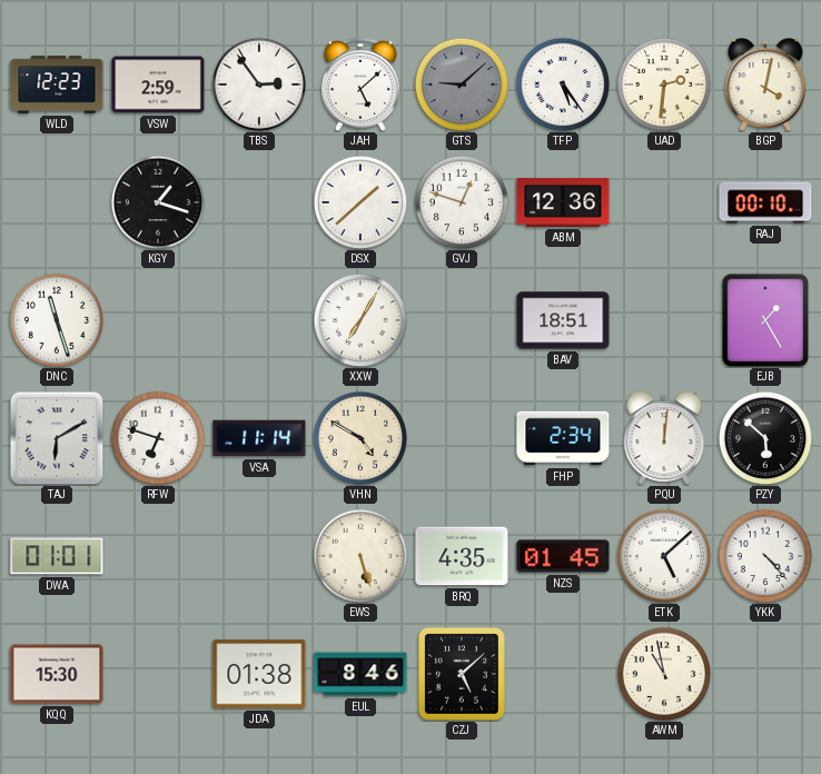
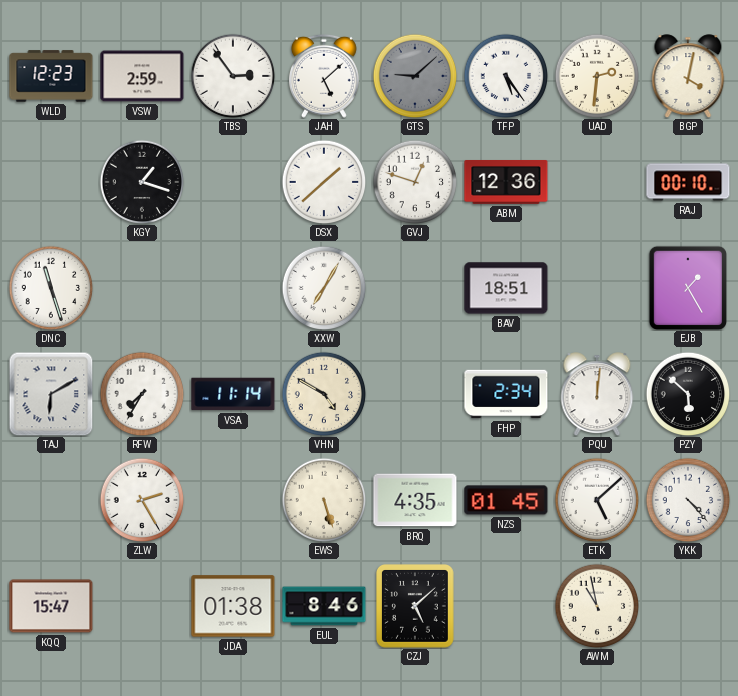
RFW: 6:48 -> 7:35 (142, 394)
DWA: 01:01 -> none (57, 556)
ZLW: none -> 2:25 (142, 500)
KQQ: 15:30 -> 15:47 (51, 606)
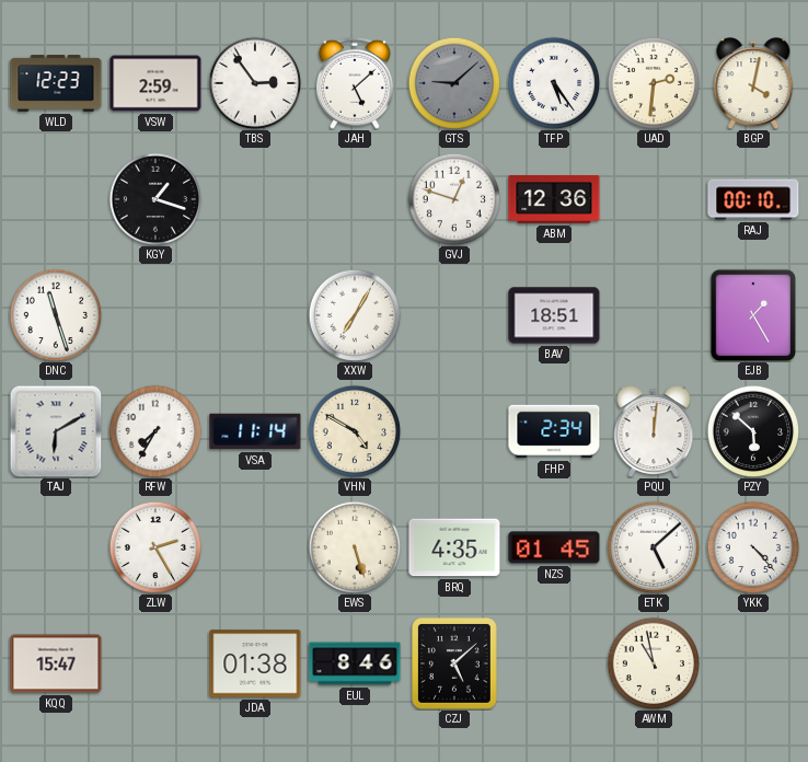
DSX: 1:38 -> none (324, 182)
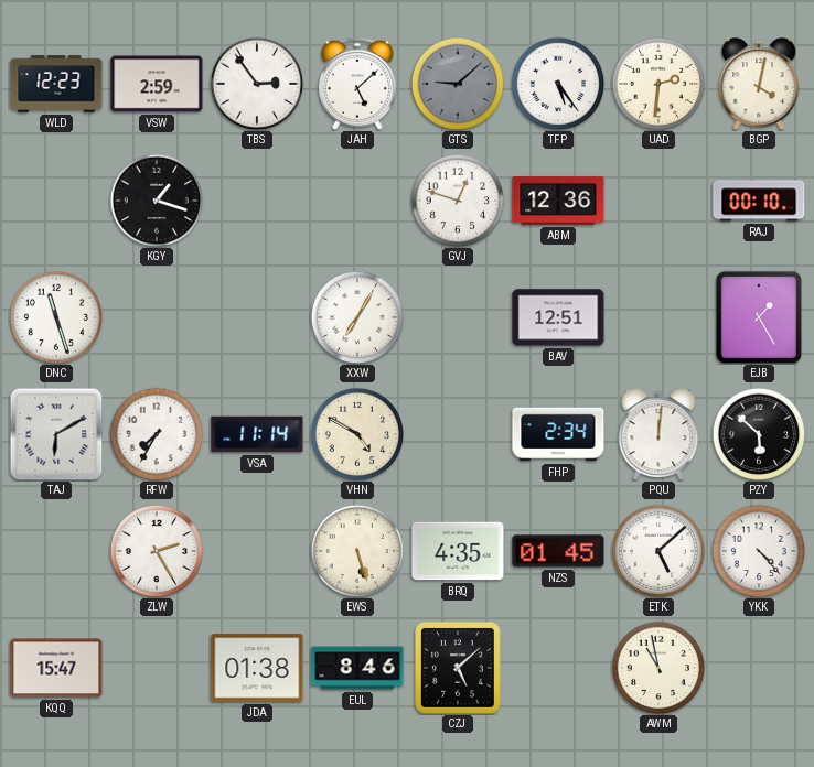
BAV: 18:51 -> 12:51 (558, 317)
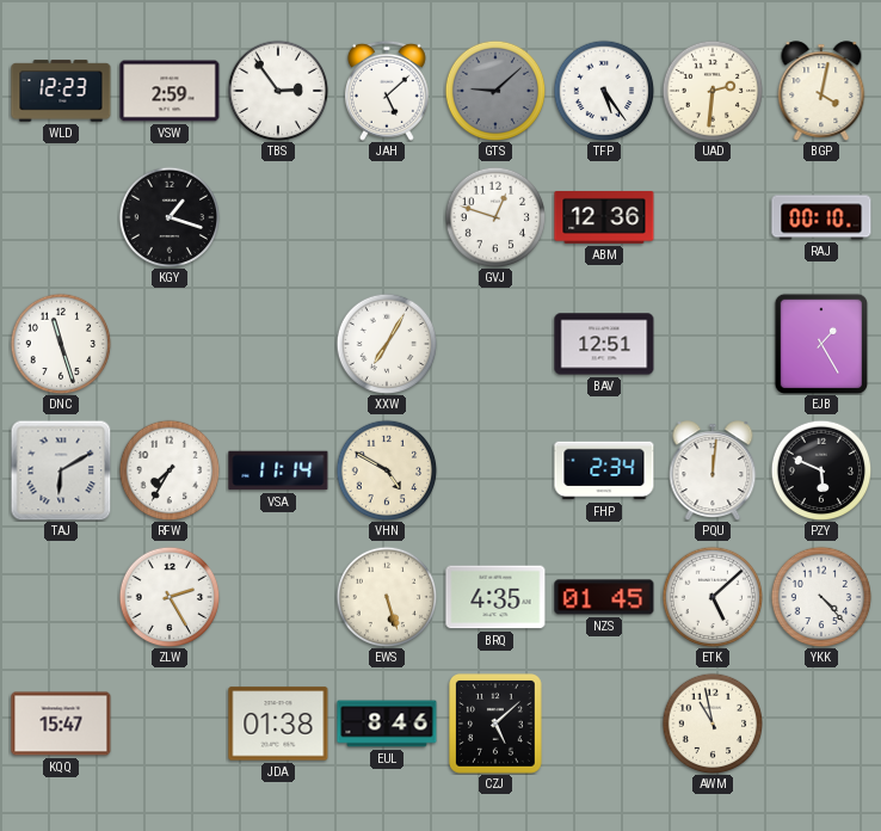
PZY: 5:52 -> 5:49 (821, 470)
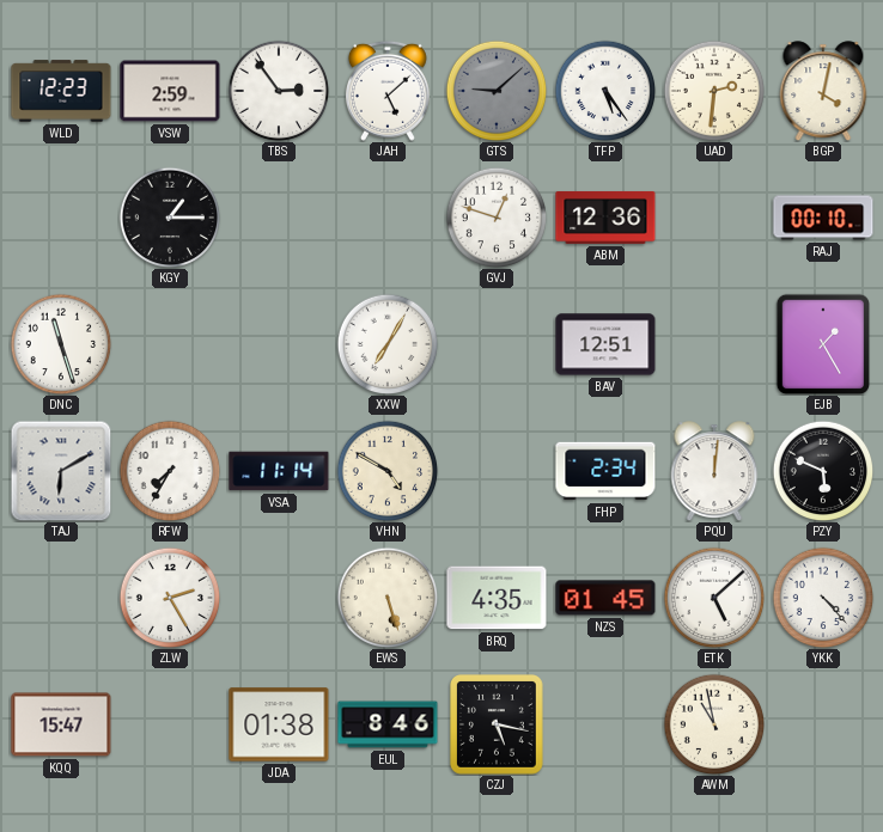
KGY: 1:18 -> 1:15 (170, 218)
CZJ: 5:08 -> 5:17 (498, 726)
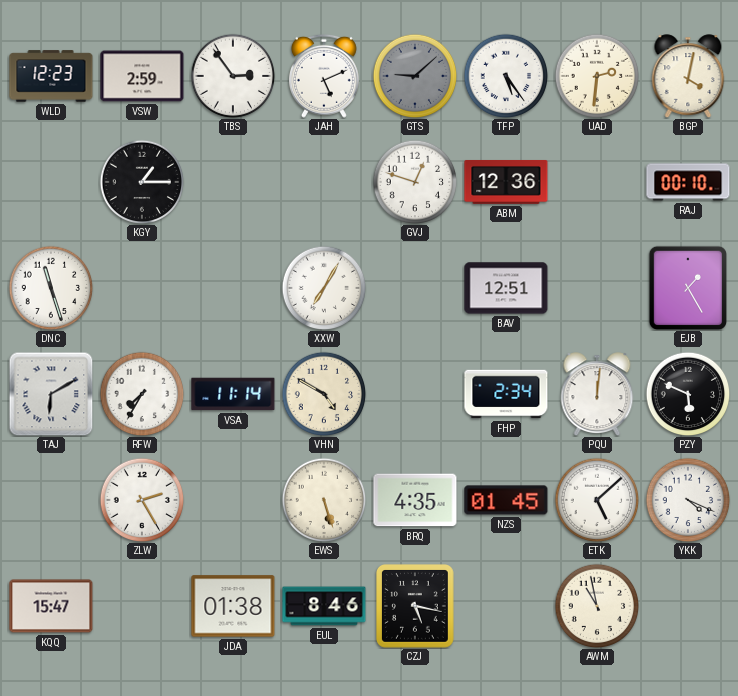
JAH: 5:08 -> 5:11 (324, 76)
YKK: 4:23 -> 4:19 (688, 500)
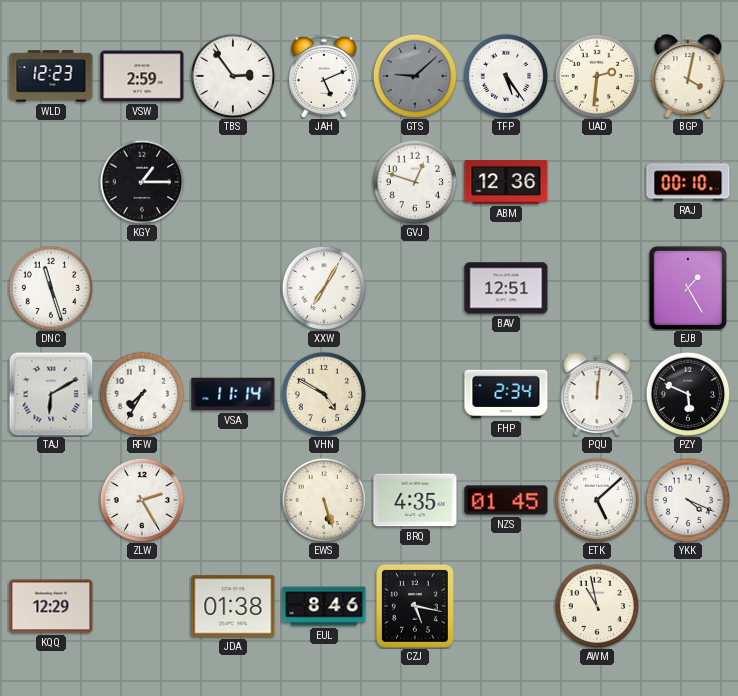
KQQ: 15:47 -> 12:29 (51, 606)
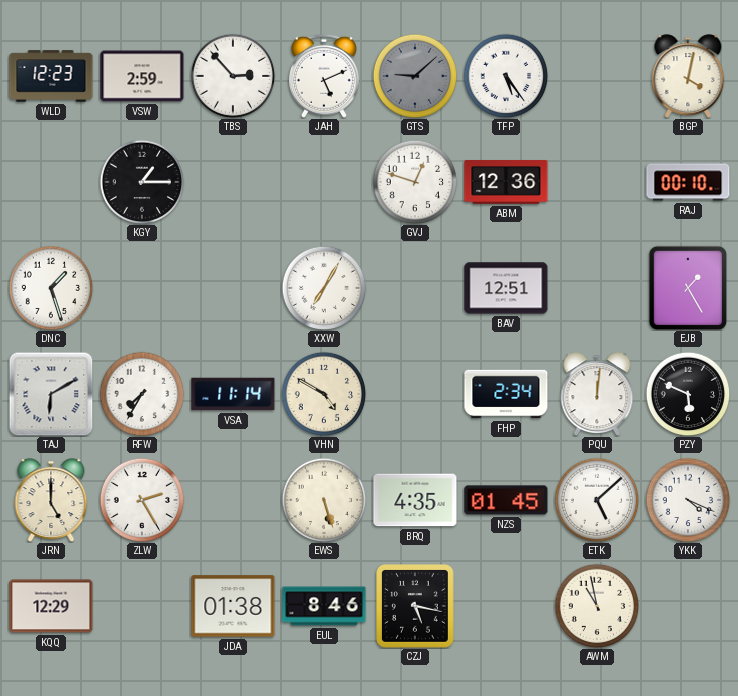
TBS: 2:54 -> 2:53 (233, 76)
UAD: 2:31 -> none (597, 76)
DNC: 11:27 -> 1:27 (51, 288)
JRN: none -> 5:00 (51, 500)
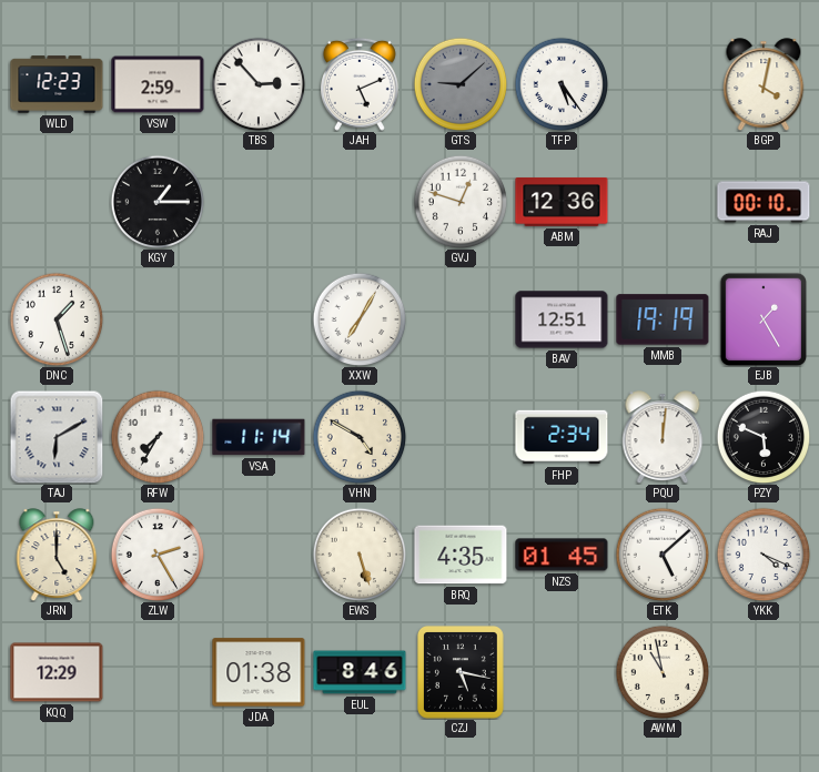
MMB: none -> 19:19 (663, 319)
